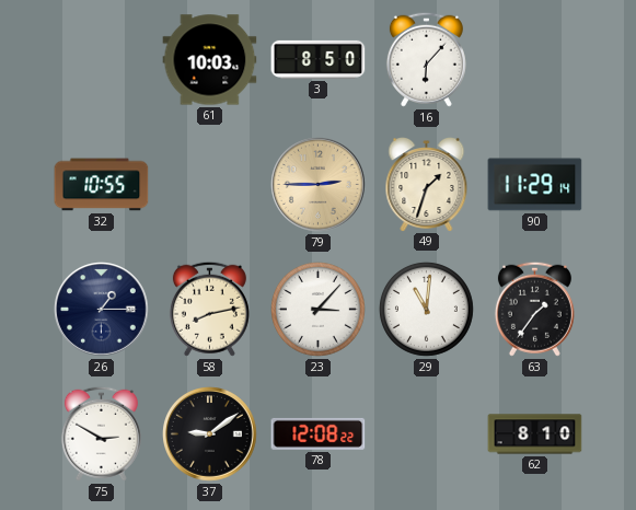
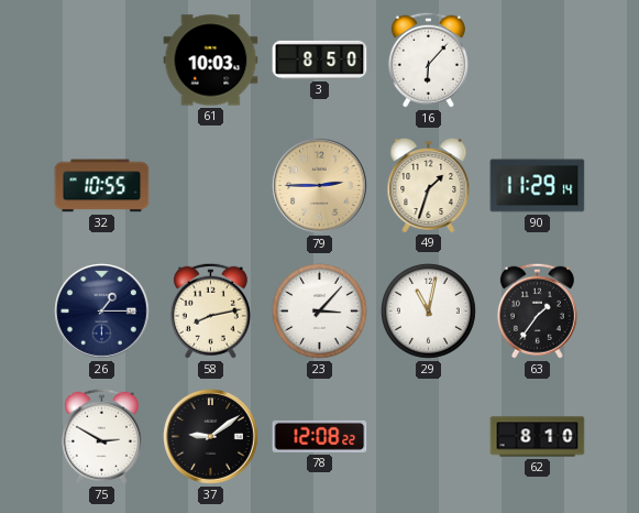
29: 11:01 -> 11:02 (428, 310)
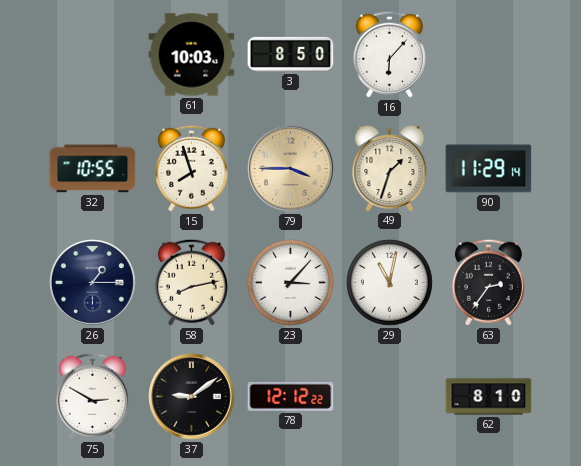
15: none -> 7:57 (191, 168)
79: 2:45 -> 3:45 (291, 169)
63: 1:36 -> 2:36 (488, 282)
78: 12:08 -> 12:12 (291, 396)
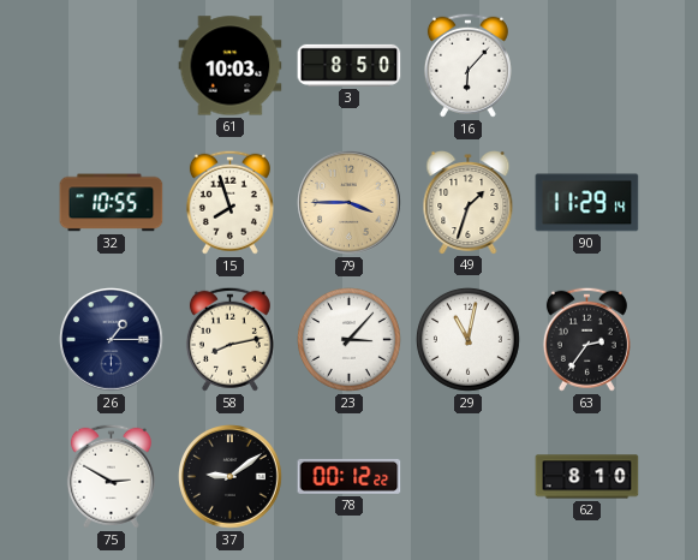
78: 12:12 -> 00:12 (350, 476)
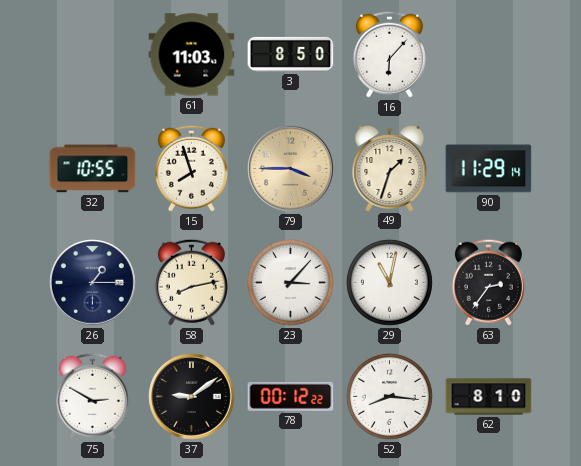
61: 10:03 -> 11:03 (192, 55)
52: none -> 8:16 (389, 396)
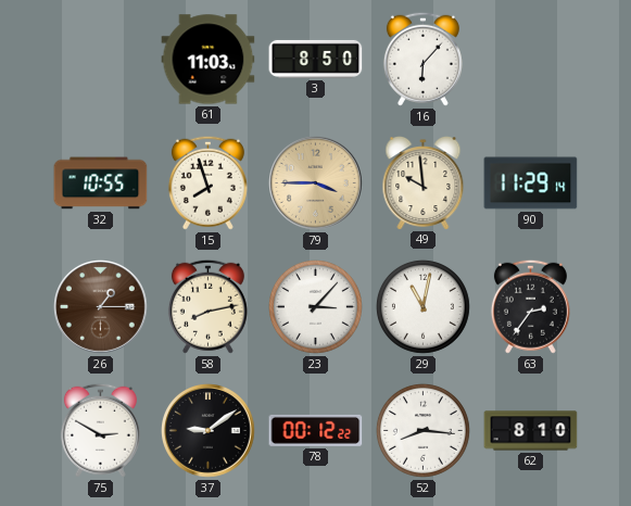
49: 1:33 -> 9:59 (424, 184)
26 dial: navy -> brown (101, 307)
